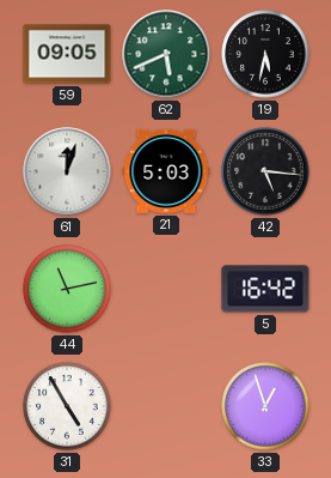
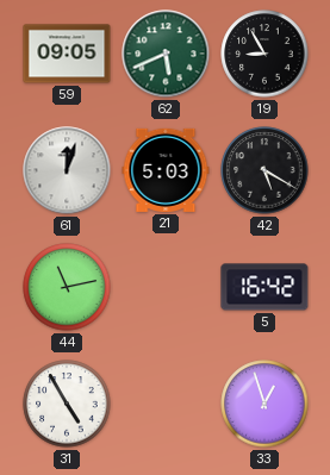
19: 5:32 -> 8:55 (264, 54)
42: 5:16 -> 5:20 (264, 170)
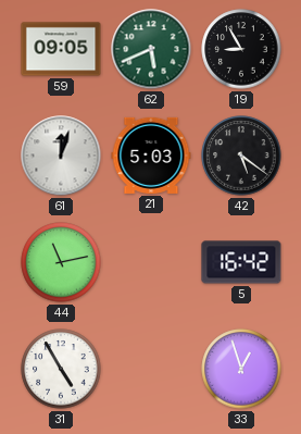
42: 5:20 -> 5:21 (241, 156)
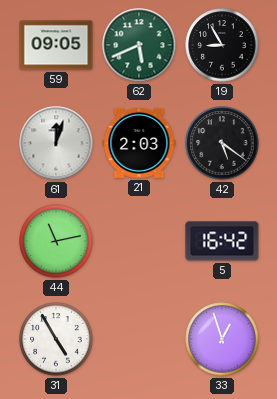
21: 5:03 -> 2:03 (139, 143)
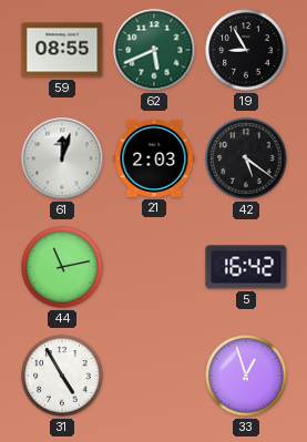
59: 09:05 -> 08:55 (62, 50)
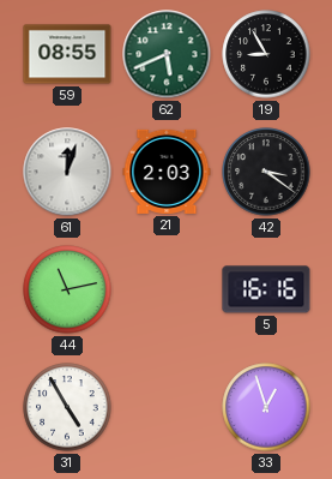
42: 5:21 -> 3:21 (266, 172)
5: 16:42 -> 16:16 (266, 289)
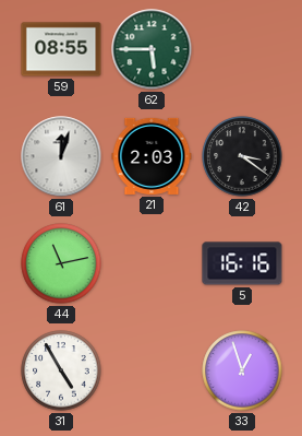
62: 5:41 -> 5:45 (152, 49)
19: 8:55 -> none (266, 54)
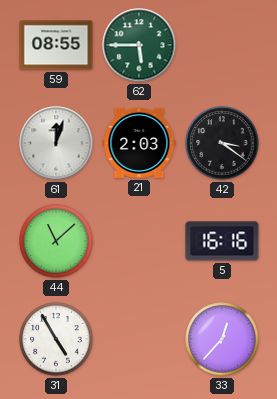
44: 11:13 -> 11:08 (56, 241)
33: 12:57 -> 12:37 (222, 339)
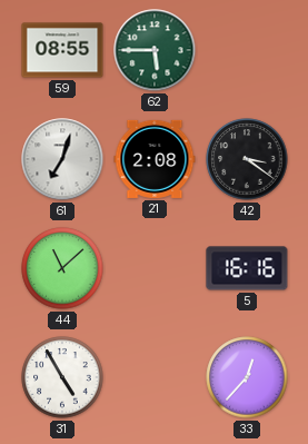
61: 12:03 -> 7:03 (62, 159)
21: 2:03 -> 2:08 (155, 159)
